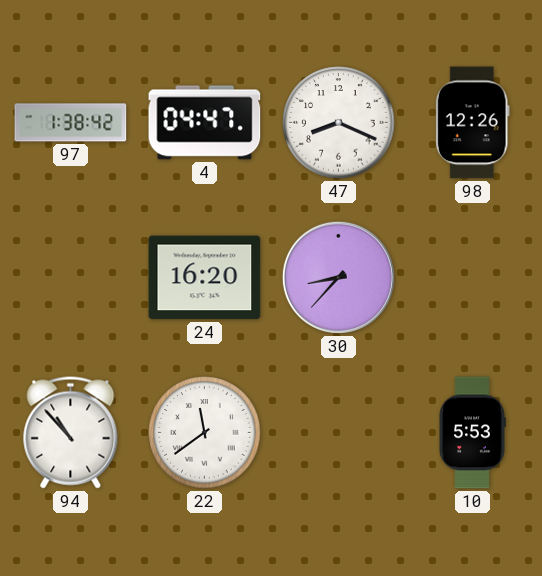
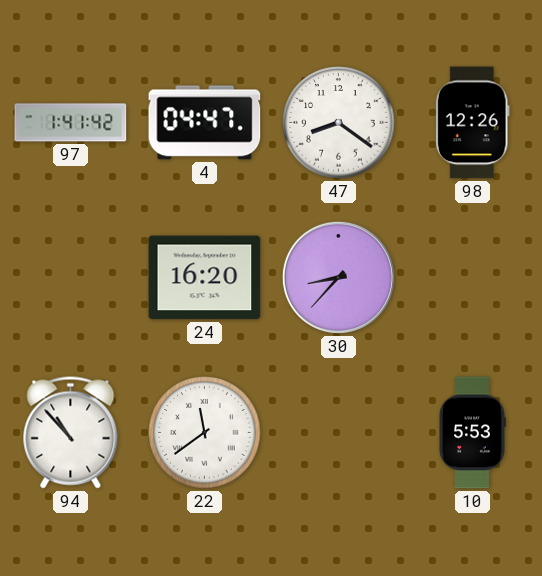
97: 1:38 -> 1:41 (71, 123)
47: 8:19 -> 8:21 (339, 123)
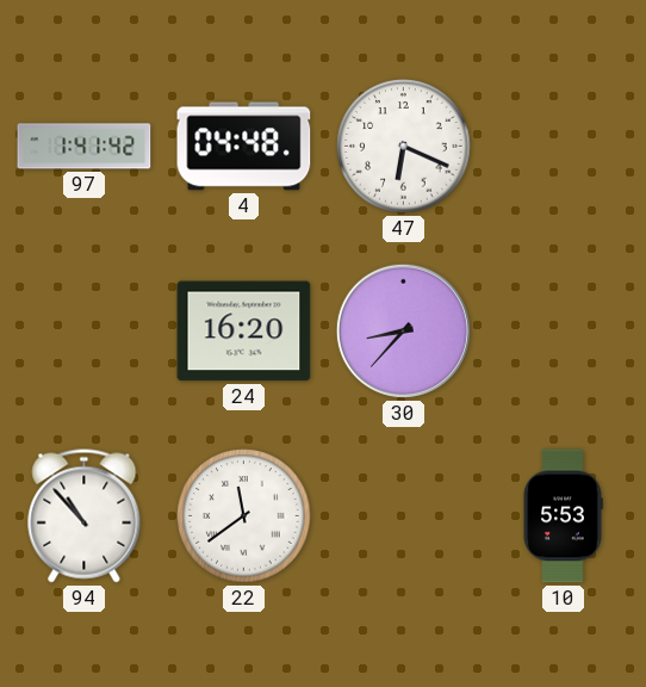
4: 04:47 -> 04:48 (244, 147)
47: 8:21 -> 6:19 (404, 147)
98: 12:26 -> none (472, 123)
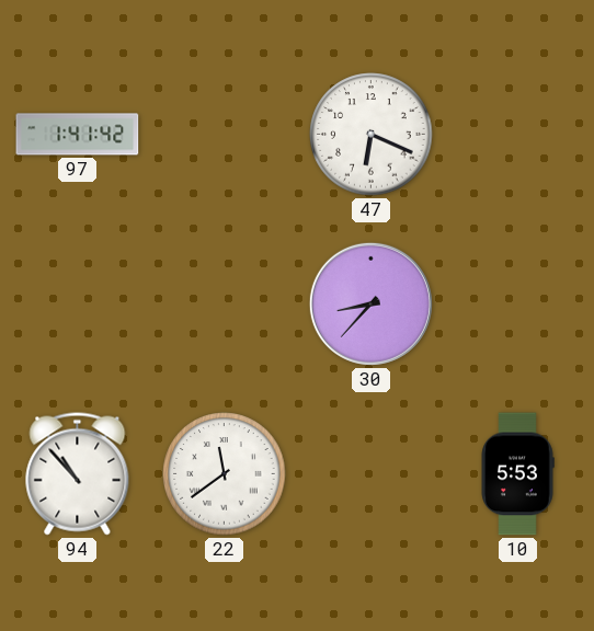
4: 04:48 -> none (244, 147)
24: 16:20 -> none (244, 332)
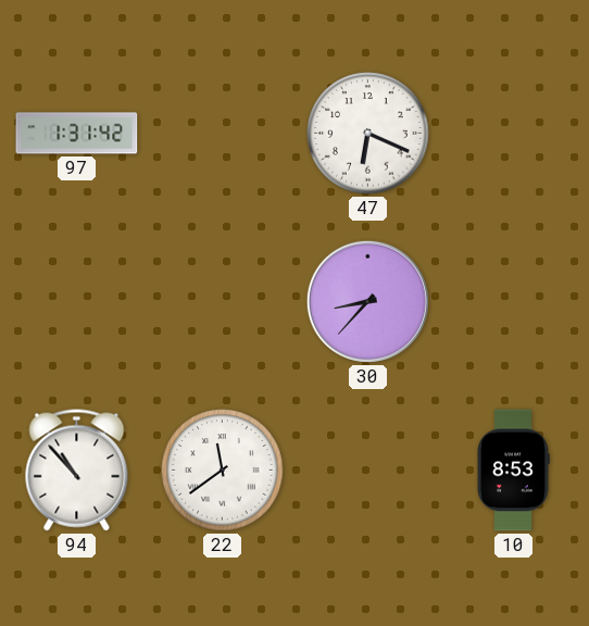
97: 1:41 -> 1:31 (77, 134)
10: 5:53 -> 8:53 (513, 471)
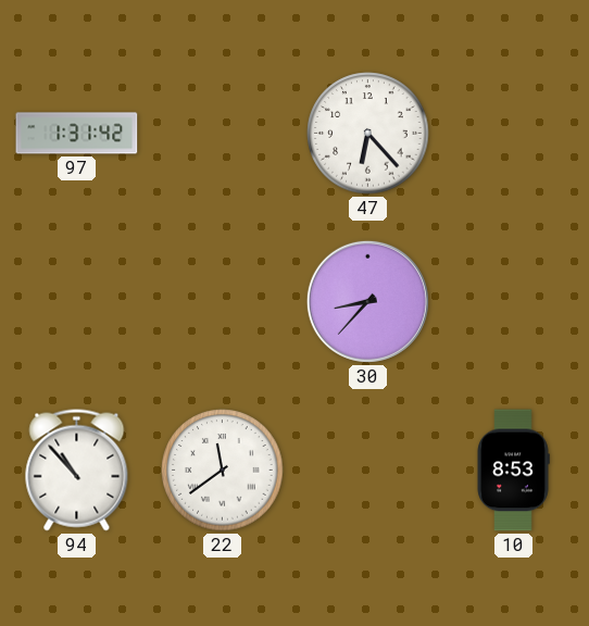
47: 6:19 -> 6:23 (368, 134)
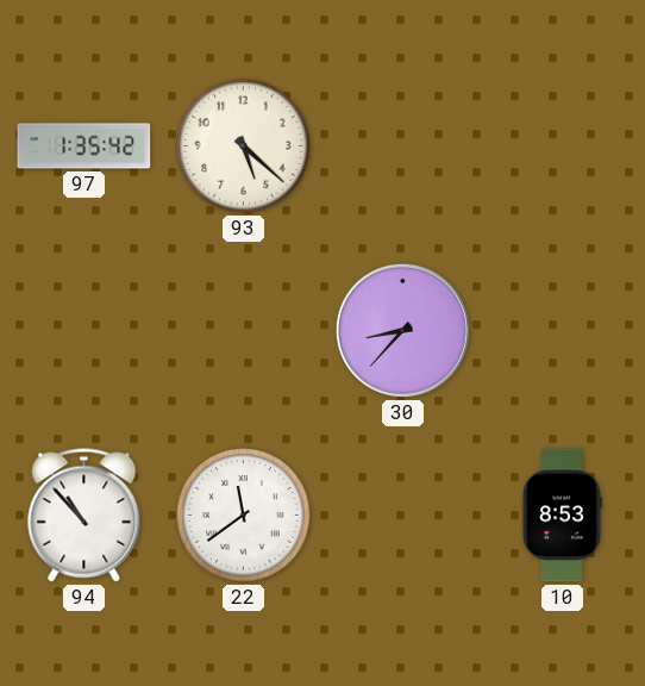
97: 1:31 -> 1:35 (84, 146)
93: none -> 5:22 (244, 146)
47: 6:23 -> none (368, 134)
